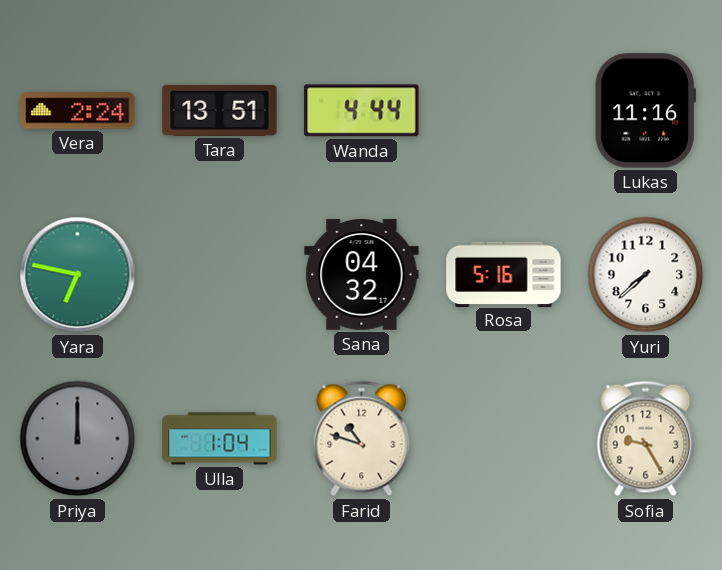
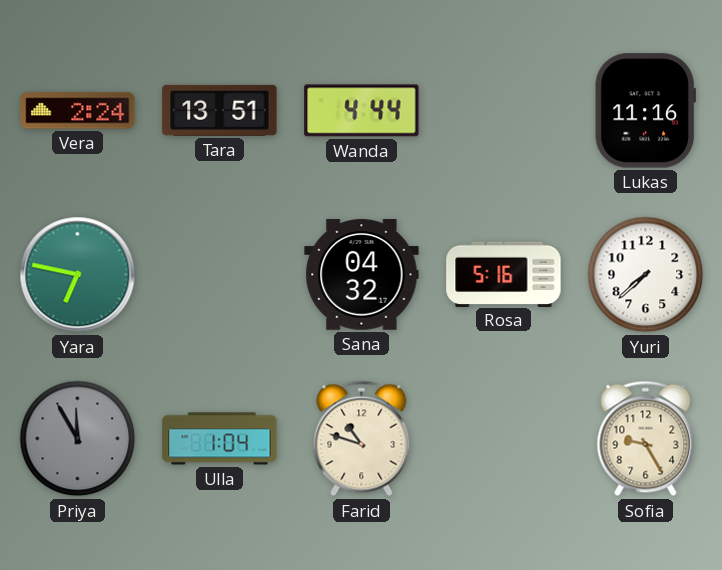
Priya: 12:00 -> 11:55 (78, 439)
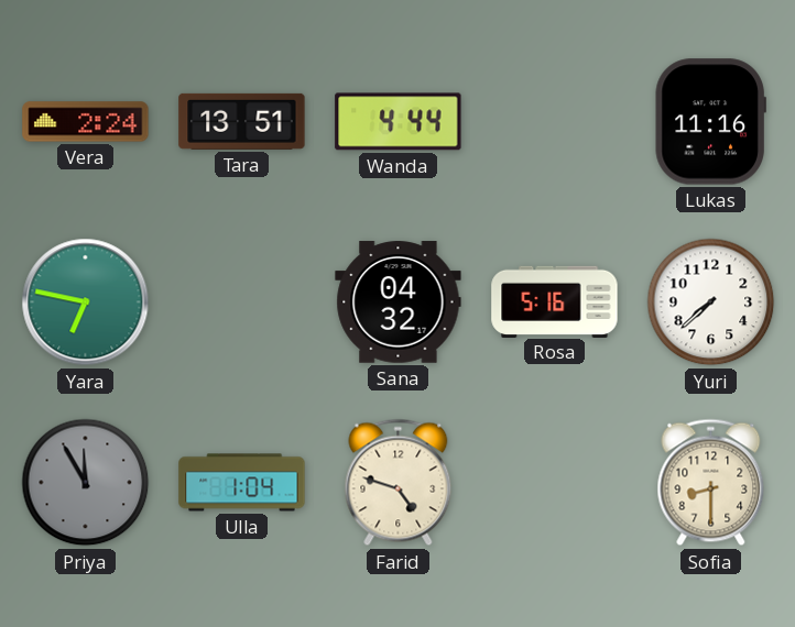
Farid: 10:48 -> 4:48 (399, 483)
Sofia: 9:25 -> 8:30 (711, 483)
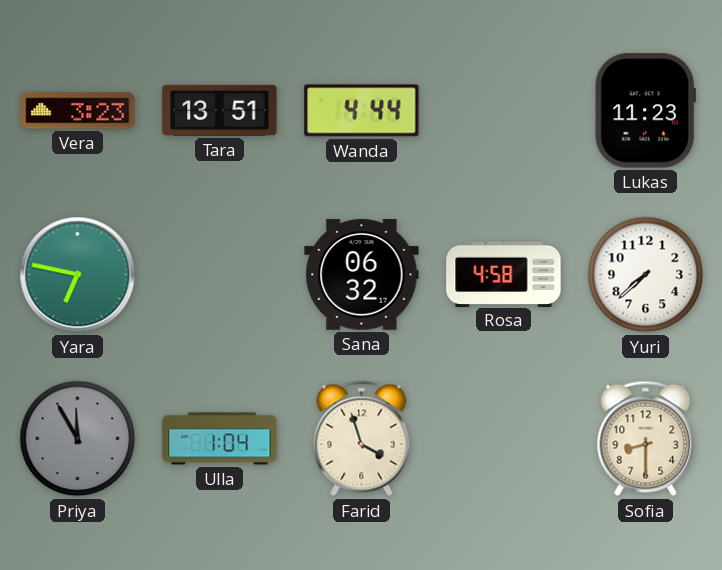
Vera: 2:24 -> 3:23 (78, 111)
Lukas: 11:16 -> 11:23 (645, 111)
Sana: 04:32 -> 06:32 (362, 275)
Rosa: 5:16 -> 4:58 (504, 274)
Farid: 4:48 -> 3:57 (362, 439)
